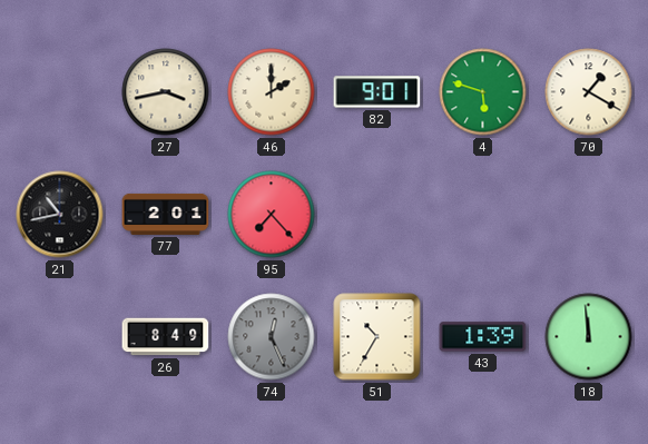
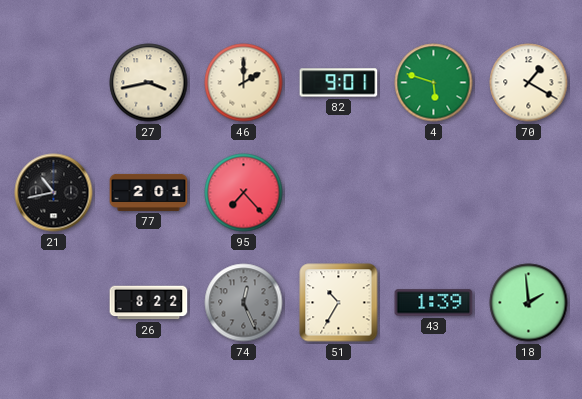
26: 8:49 -> 8:22 (149, 303)
18: 11:59 -> 1:59 (529, 303)
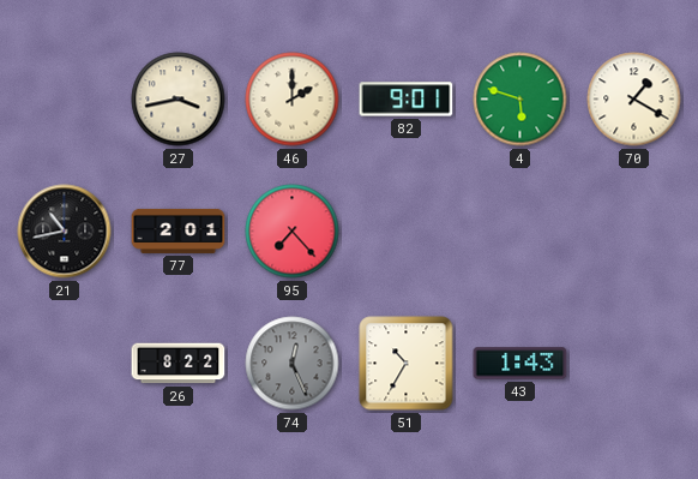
43: 1:39 -> 1:43 (521, 364)
18: 1:59 -> none (529, 303)
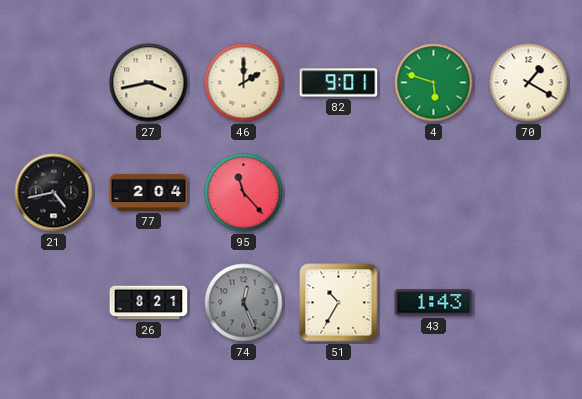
21: 10:43 -> 4:43 (54, 193)
77: 2:01 -> 2:04 (149, 192)
95: 7:23 -> 11:23 (244, 193)
26: 8:22 -> 8:21 (149, 303)
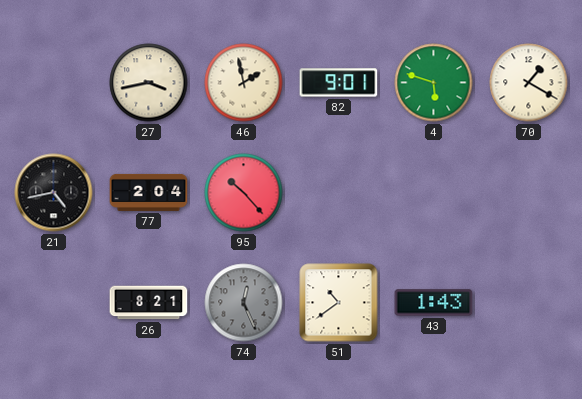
46: 2:00 -> 1:58 (244, 83)
95: 11:23 -> 10:23 (244, 193)
51: 10:35 -> 10:39 (339, 303)
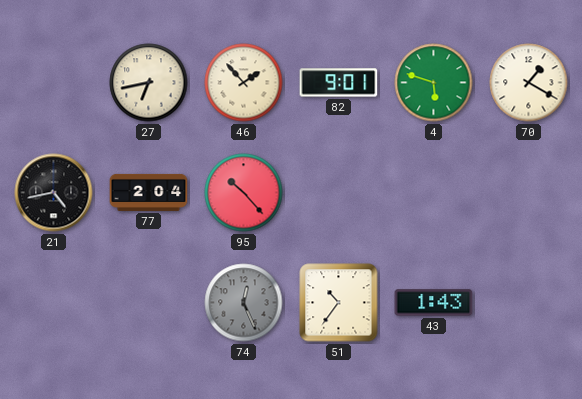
27: 3:43 -> 6:43 (149, 83)
46: 1:58 -> 1:53 (244, 83)
26: 8:21 -> none (149, 303)
51: 10:39 -> 10:36 (339, 303)
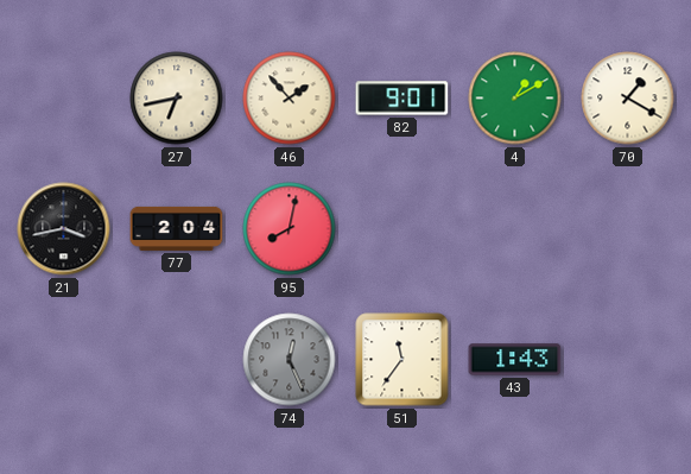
4: 5:48 -> 1:10 (515, 99)
21: 4:43 -> 3:43 (64, 229)
95: 10:23 -> 8:02 (290, 229)
51: 10:36 -> 11:36 (402, 360)
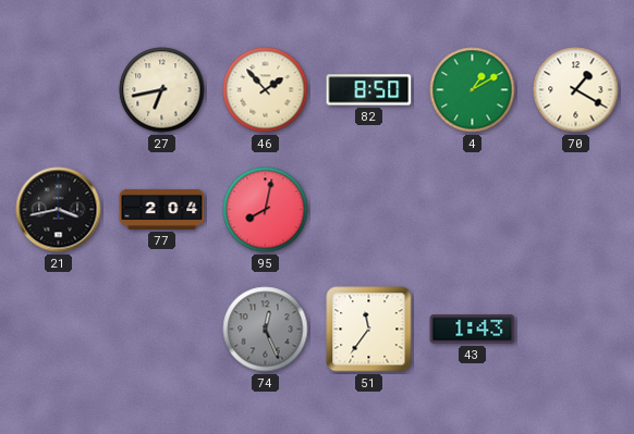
82: 9:01 -> 8:50 (369, 90)
